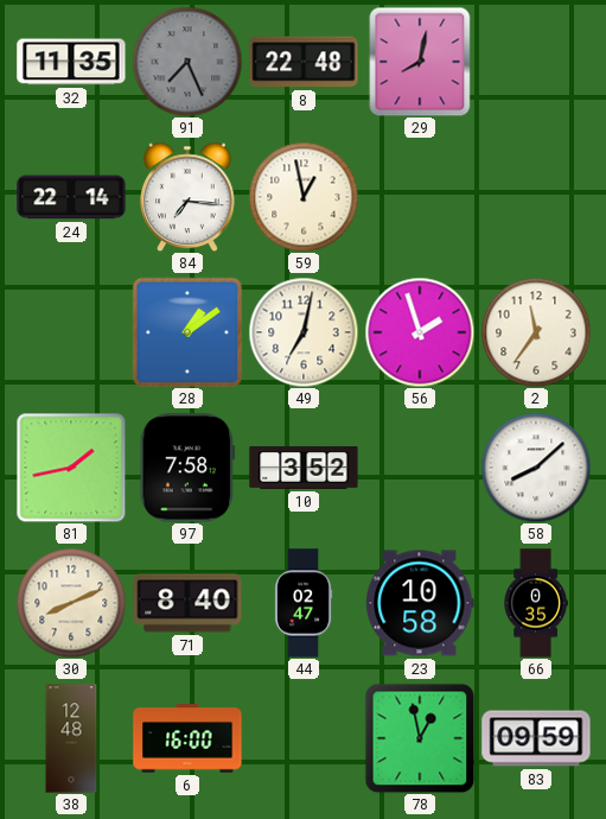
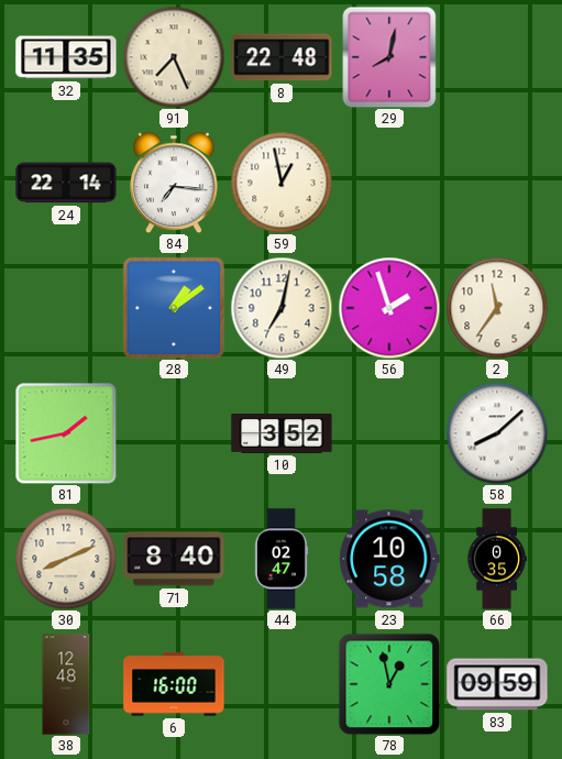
91 dial: grey -> cream (174, 57)
97: 7:58 -> none (187, 468)
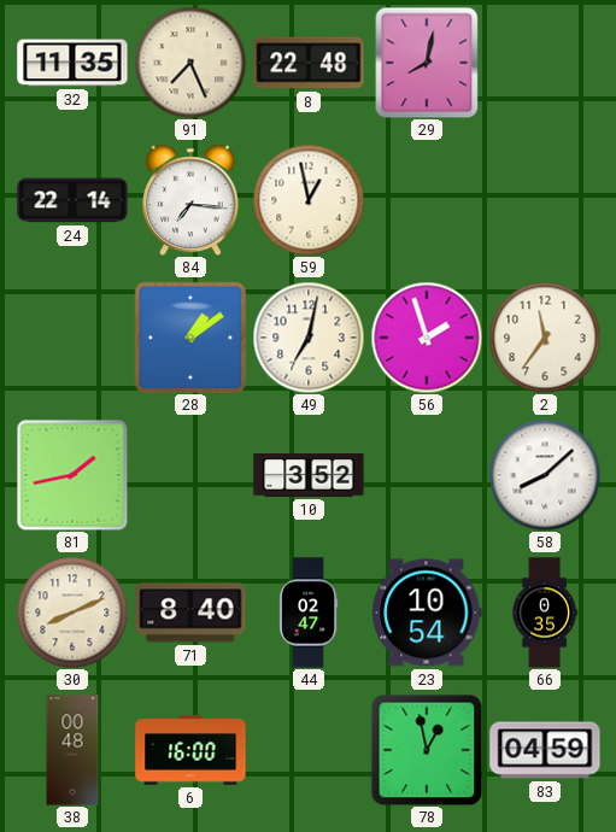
23: 10:58 -> 10:54 (427, 613)
38: 12:48 -> 00:48 (72, 750)
83: 09:59 -> 04:59 (545, 750)
